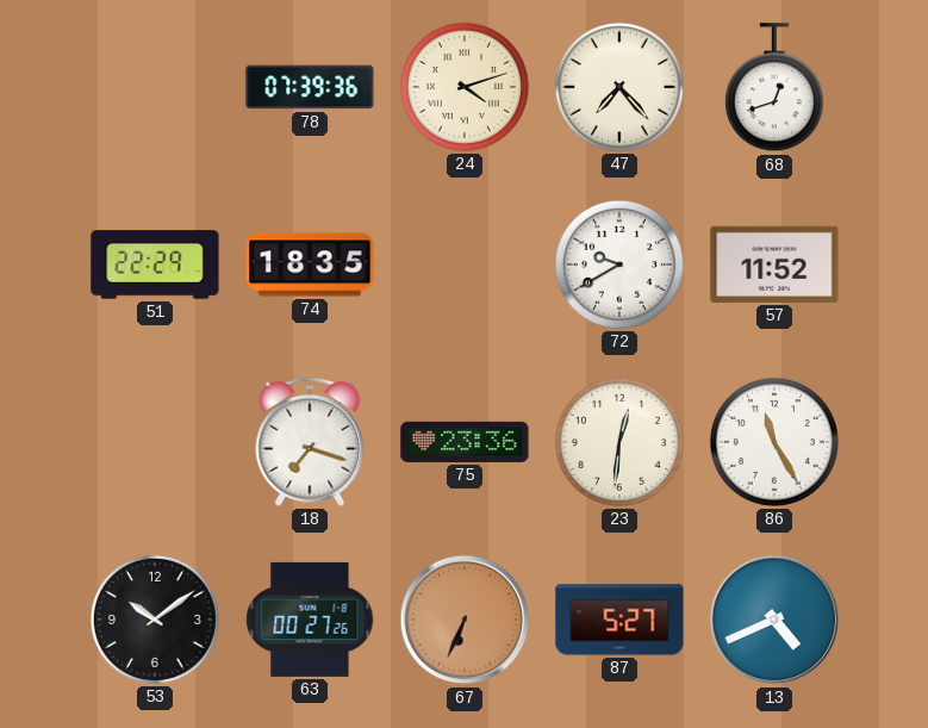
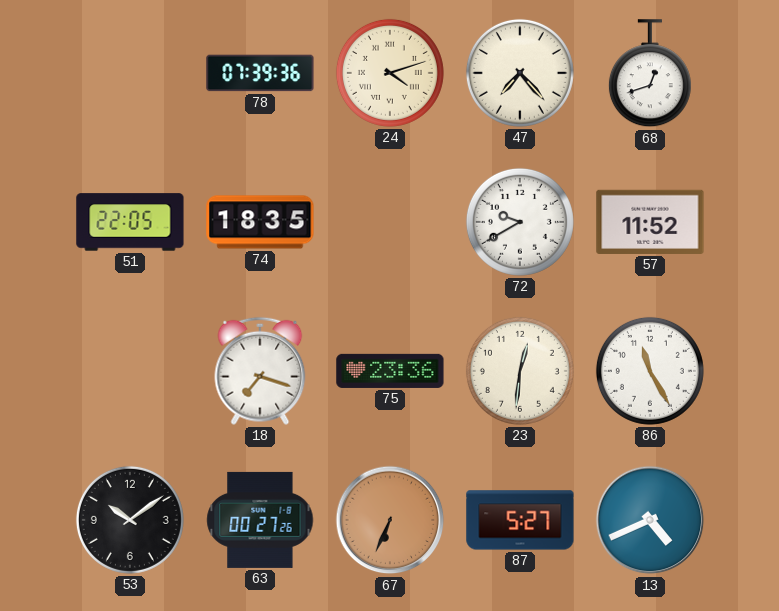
51: 22:29 -> 22:05 (130, 222)
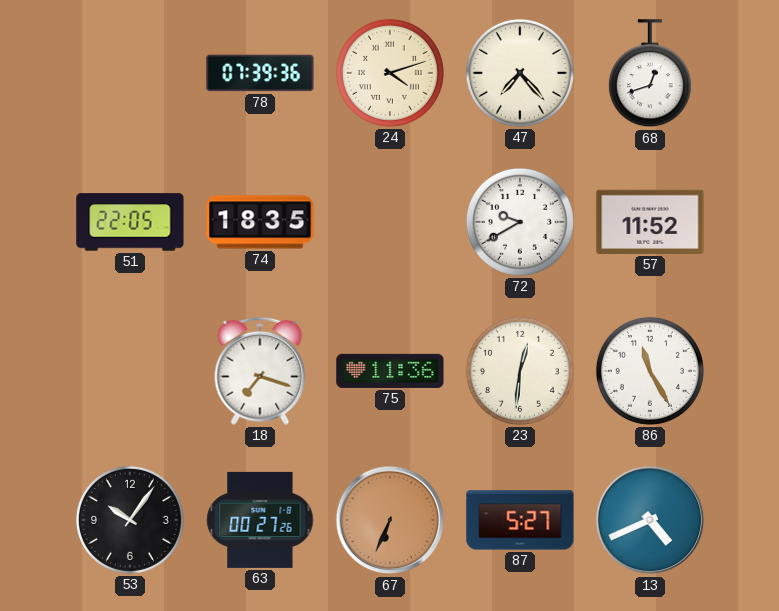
75: 23:36 -> 11:36 (390, 371)
53: 10:09 -> 10:06 (130, 520)
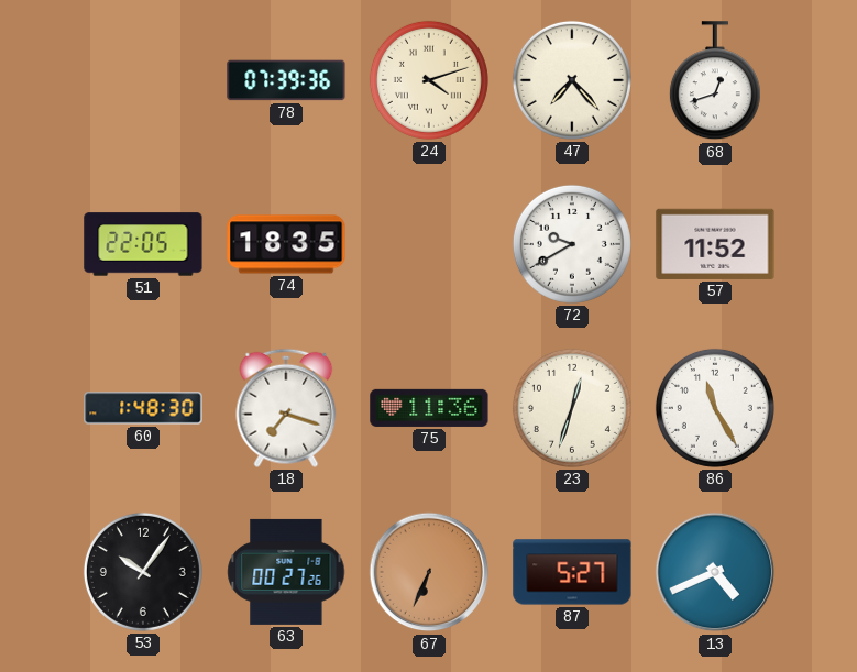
60: none -> 1:48 (143, 408)
23: 12:31 -> 12:33 (572, 408)
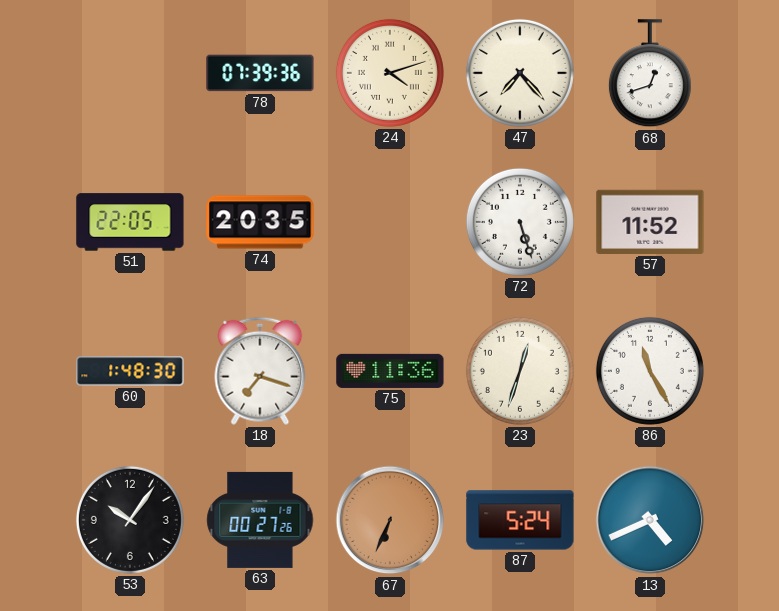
74: 18:35 -> 20:35 (260, 222)
72: 9:40 -> 5:27 (520, 222)
87: 5:27 -> 5:24 (520, 520)
